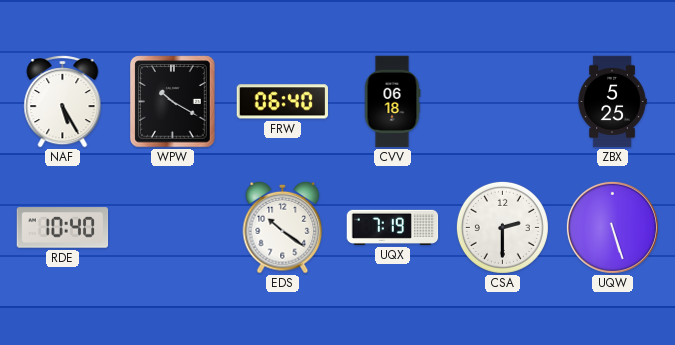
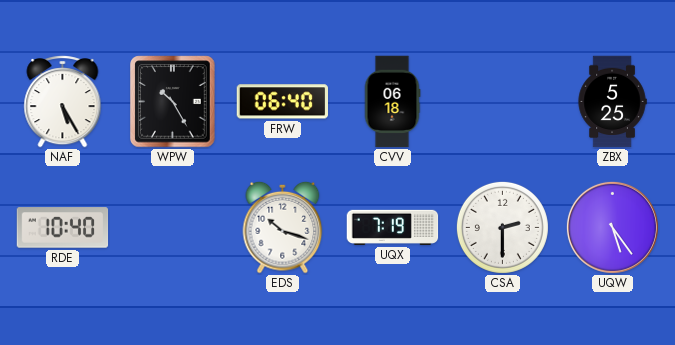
WPW: 10:20 -> 10:25 (173, 102)
EDS: 10:21 -> 10:18 (283, 227)
UQW: 5:27 -> 5:24 (612, 227)
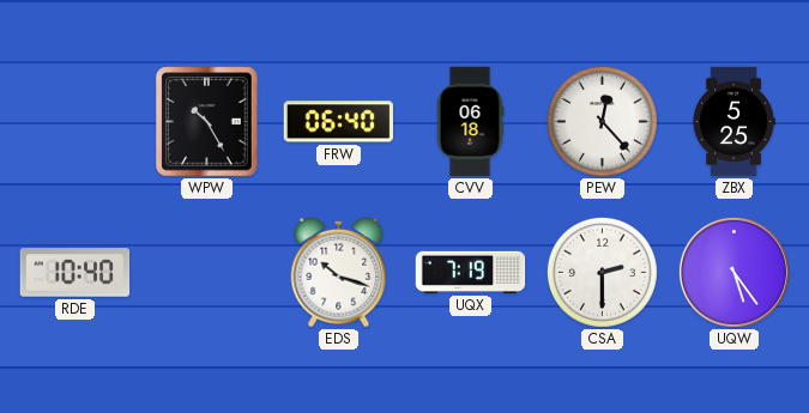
NAF: 5:25 -> none (63, 102)
PEW: none -> 12:23 (602, 121)
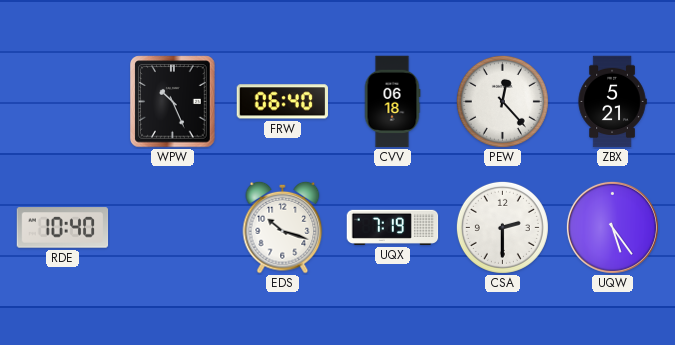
WPW: 10:25 -> 10:26 (173, 102)
ZBX: 5:25 -> 5:21 (612, 102)
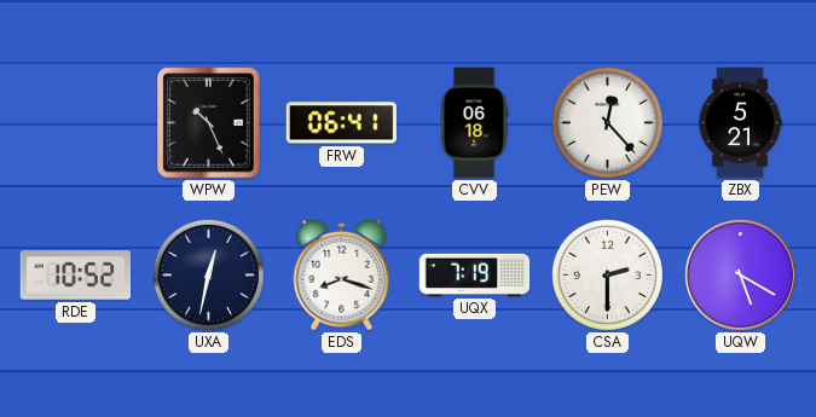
FRW: 06:40 -> 06:41 (341, 123)
RDE: 10:40 -> 10:52 (76, 276)
UXA: none -> 12:32 (208, 274)
EDS: 10:18 -> 8:18 (342, 274)
UQW: 5:24 -> 5:20 (740, 274)
